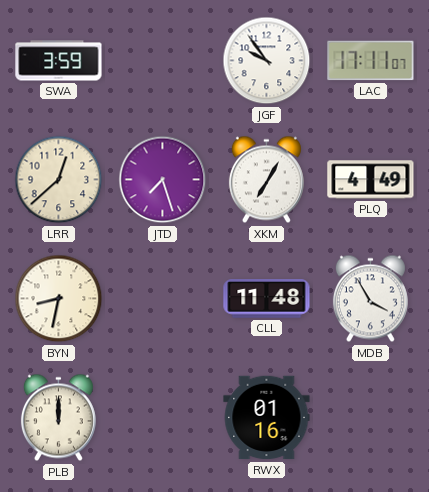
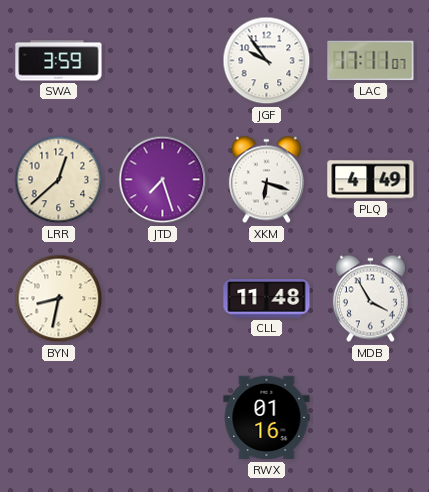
XKM: 7:05 -> 6:18 (266, 180)
PLB: 12:00 -> none (58, 418)
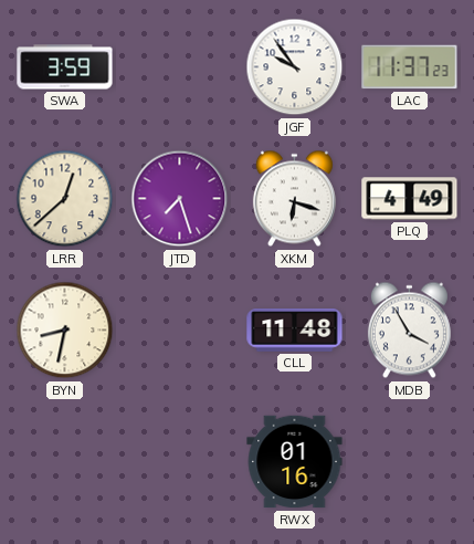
LAC: 17:11 -> 11:37 (410, 67)
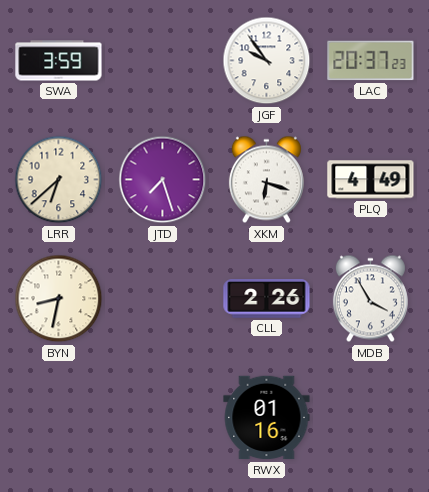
LAC: 11:37 -> 20:37 (371, 61)
LRR: 12:38 -> 6:38 (59, 180)
CLL: 11:48 -> 2:26 (267, 299)
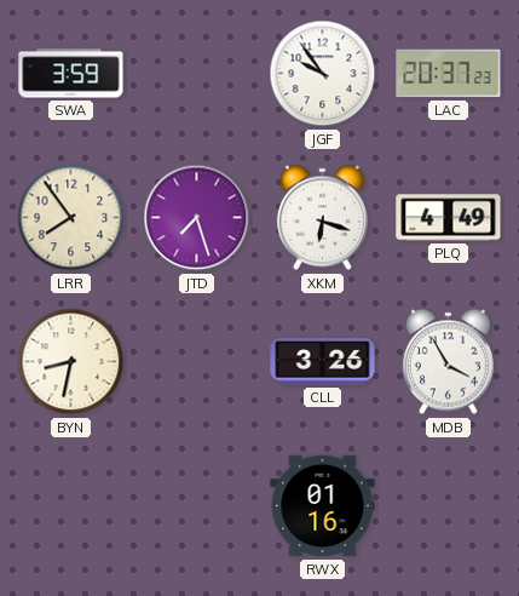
LRR: 6:38 -> 7:54 (71, 218)
CLL: 2:26 -> 3:26 (323, 362)
